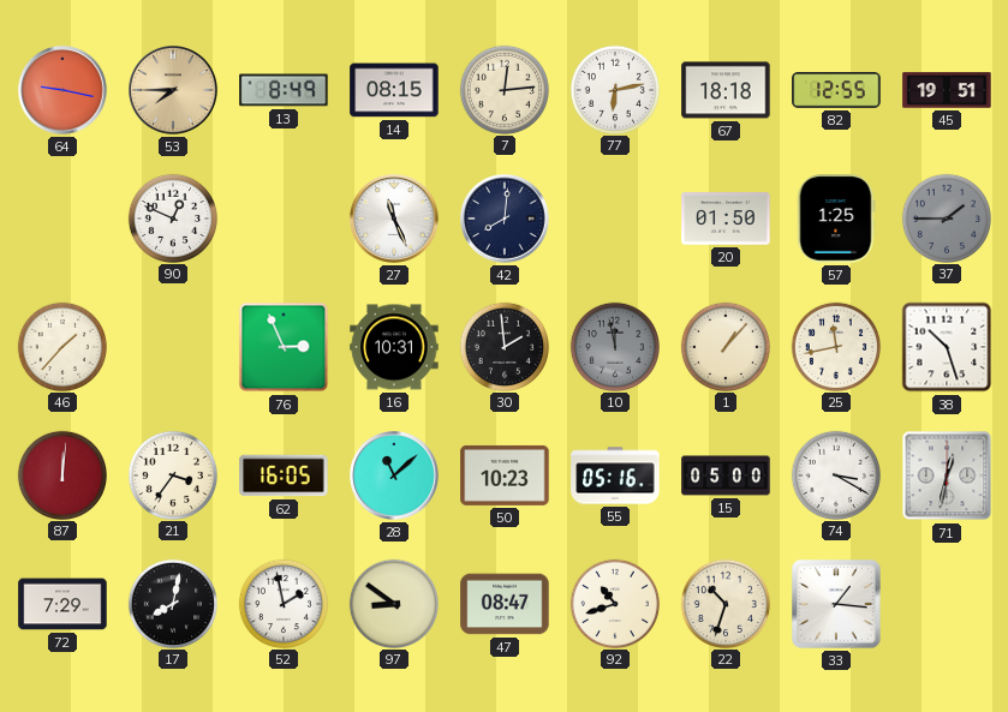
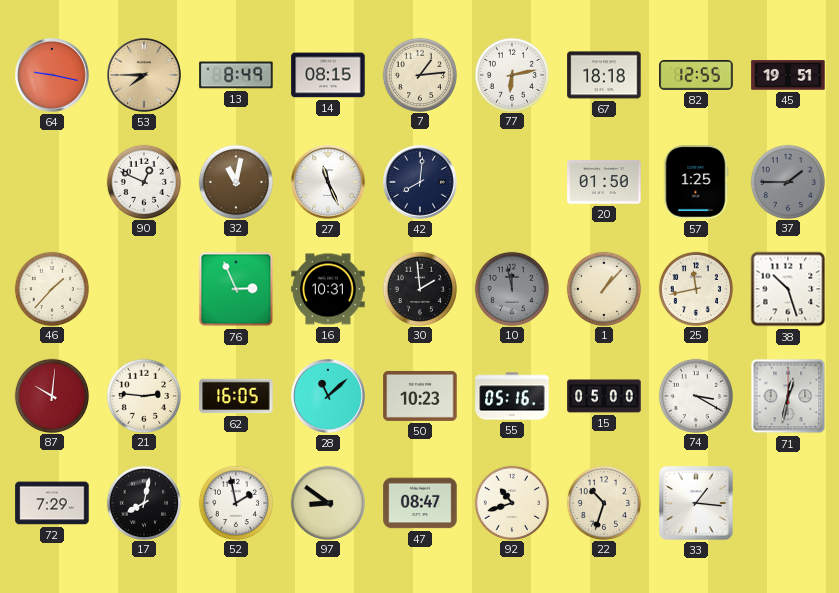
7: 12:14 -> 1:14 (419, 74)
32: none -> 11:02 (235, 181)
87: 12:01 -> 10:01 (51, 395)
21: 3:36 -> 2:46 (143, 395)
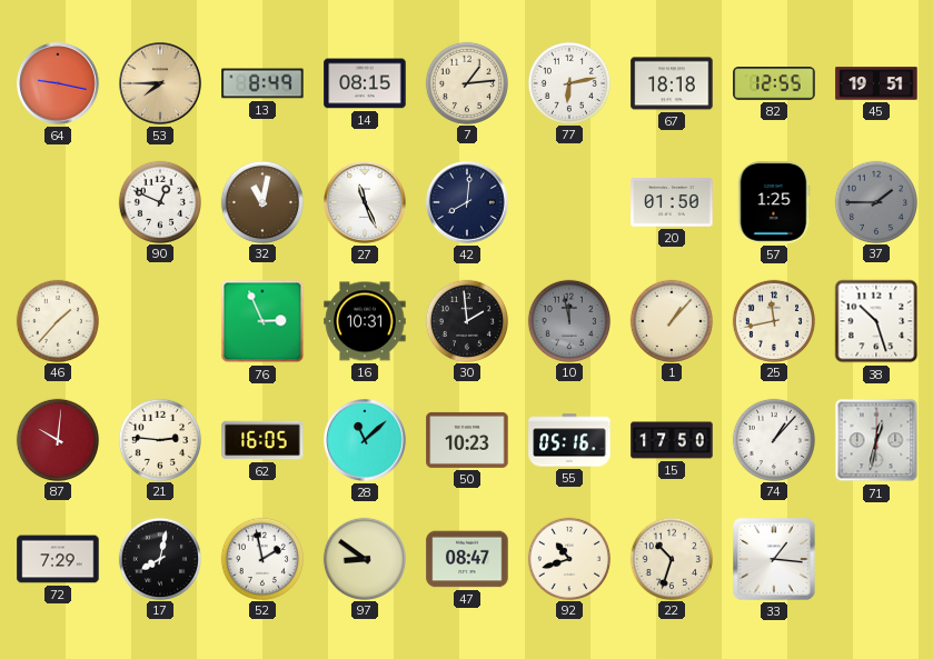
15: 05:00 -> 17:50 (672, 440)
74: 3:20 -> 1:07 (773, 439)
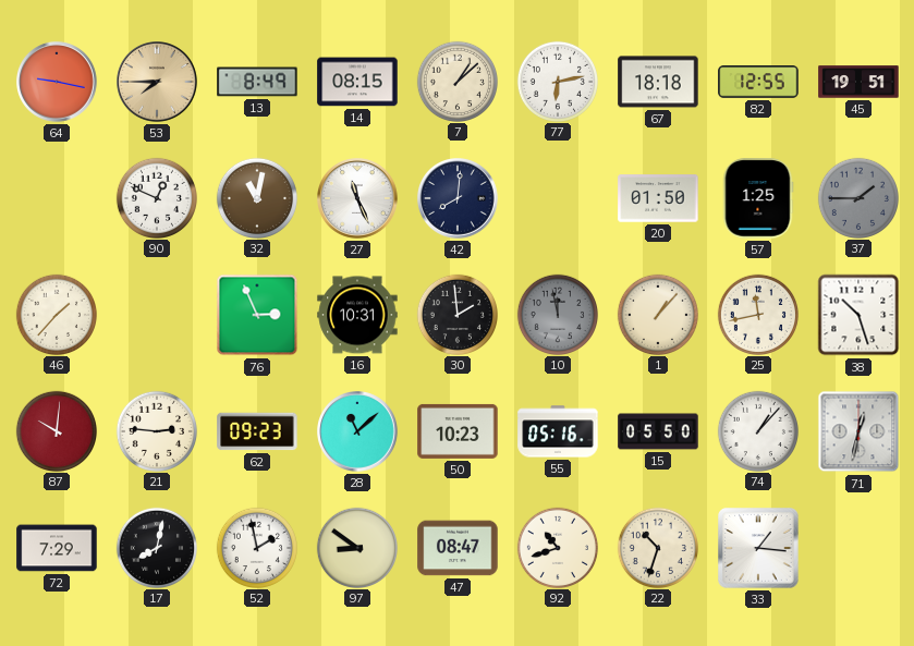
7: 1:14 -> 1:08 (456, 81)
62: 16:05 -> 09:23 (257, 431)
15: 17:50 -> 05:50 (658, 431)
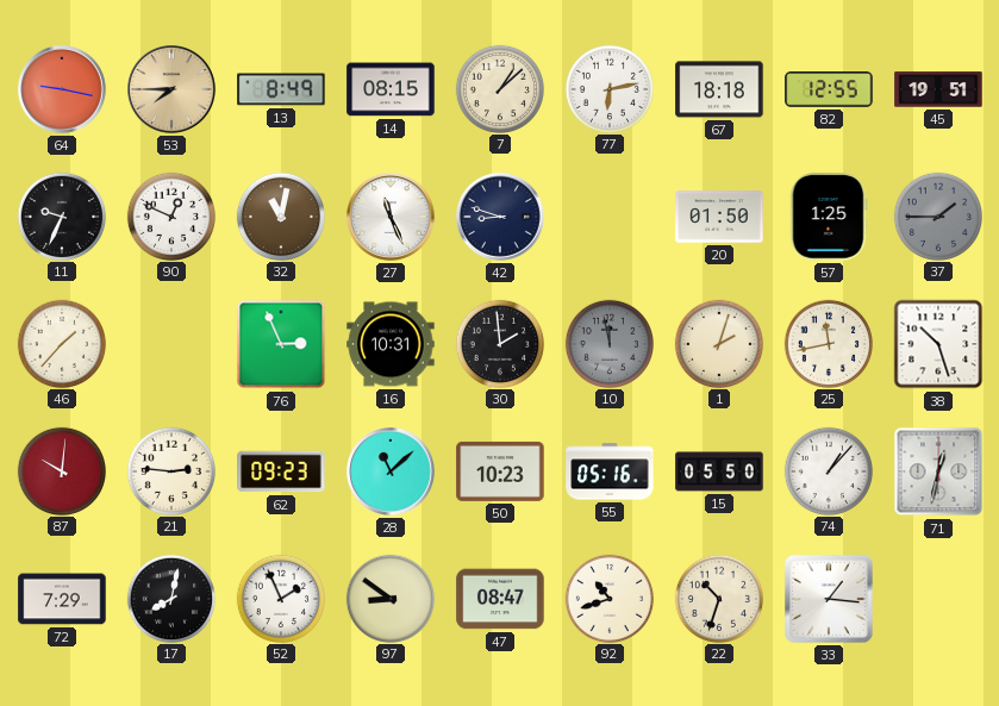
11: none -> 9:34 (61, 215)
42: 8:01 -> 8:48 (501, 218)
1: 1:07 -> 2:03 (718, 343)
52: 1:58 -> 1:56 (280, 598)
